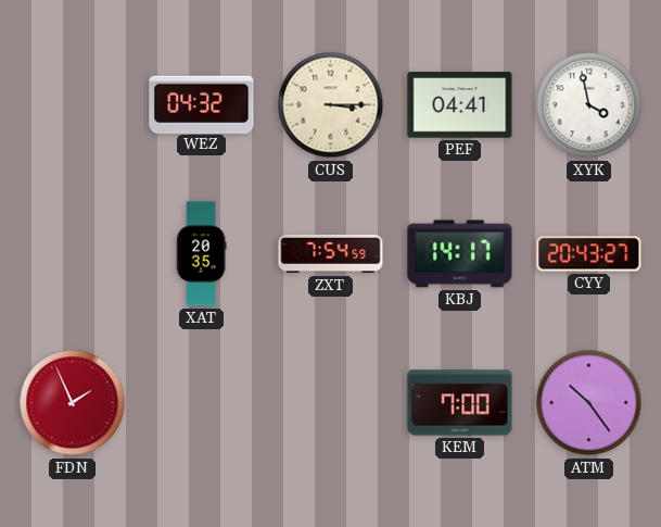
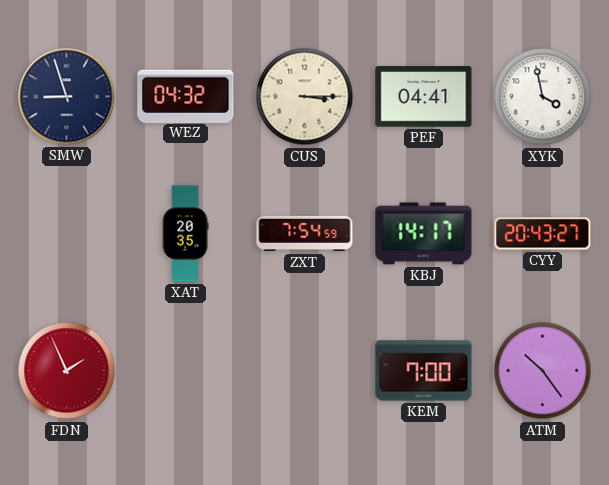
SMW: none -> 8:57 (67, 97)
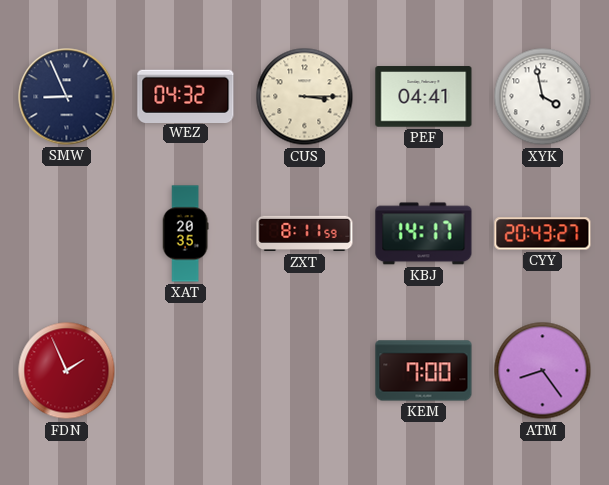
SMW: 8:57 -> 8:56 (67, 97)
ZXT: 7:54 -> 8:11 (305, 234)
ATM: 10:24 -> 8:24 (543, 371)
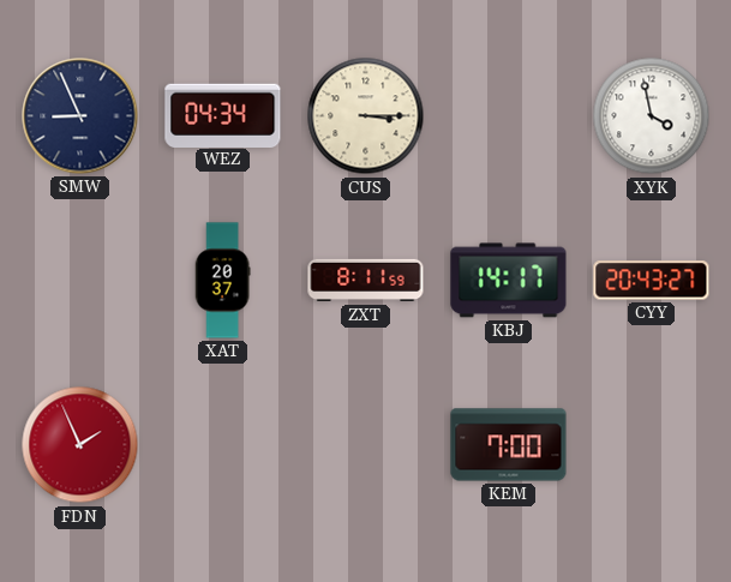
WEZ: 04:32 -> 04:34 (223, 115)
PEF: 04:41 -> none (424, 97)
XAT: 20:35 -> 20:37 (222, 281)
ATM: 8:24 -> none (543, 371)
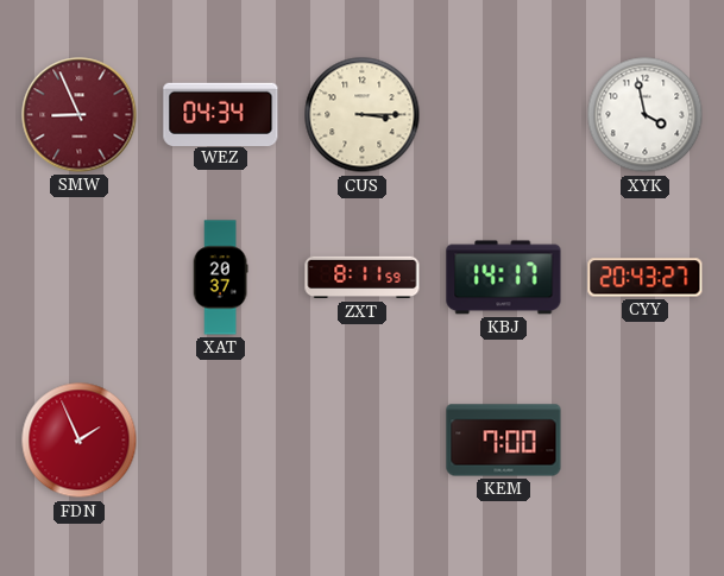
SMW dial: navy -> burgundy (80, 115)
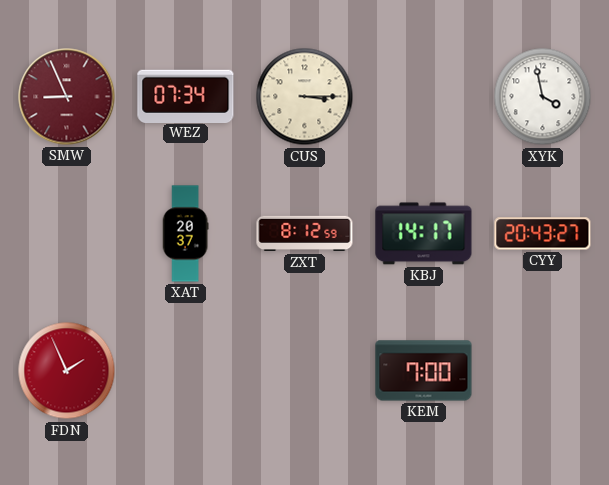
WEZ: 04:34 -> 07:34 (186, 96)
ZXT: 8:11 -> 8:12 (305, 234)
